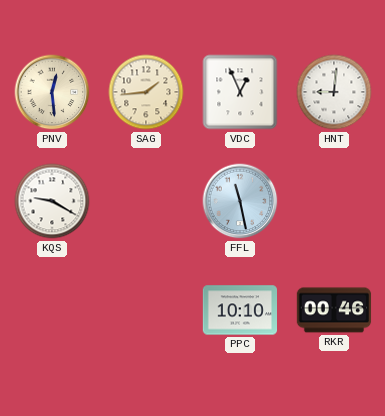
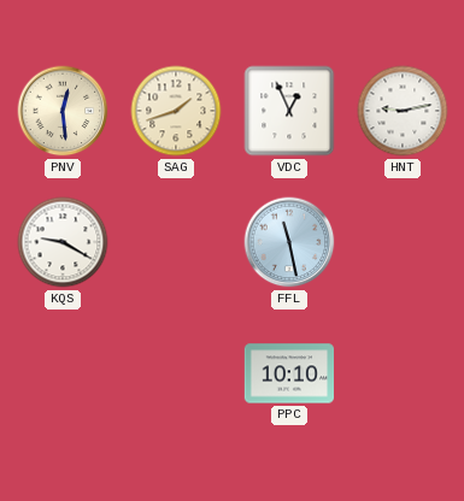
SAG: 1:44 -> 1:42 (176, 111)
HNT: 9:01 -> 9:13 (403, 111)
RKR: 00:46 -> none (334, 310)
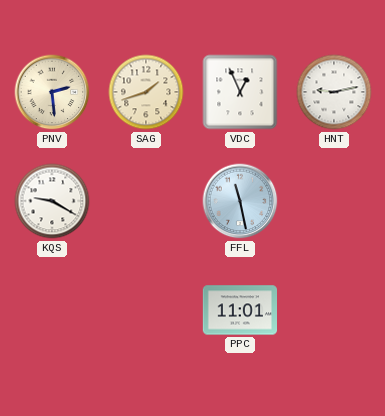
PNV: 12:29 -> 2:29 (52, 92)
PPC: 10:10 -> 11:01 (240, 310)
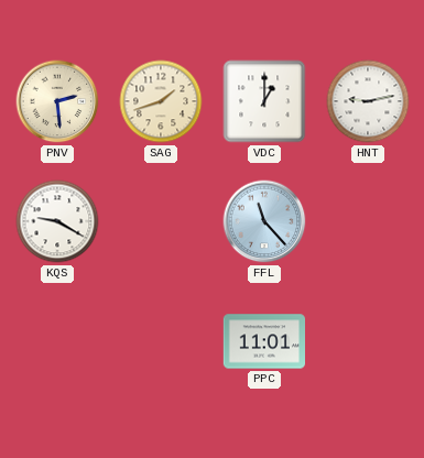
VDC: 12:56 -> 1:00 (264, 101)
FFL: 11:28 -> 11:23 (264, 221)
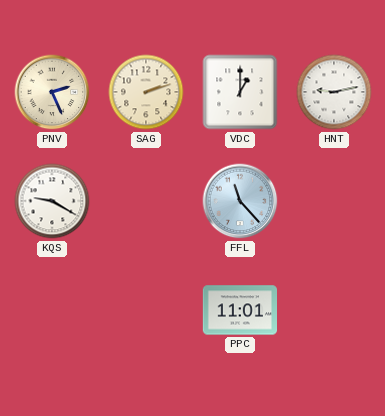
PNV: 2:29 -> 2:26 (52, 92)
SAG: 1:42 -> 2:12 (146, 92)
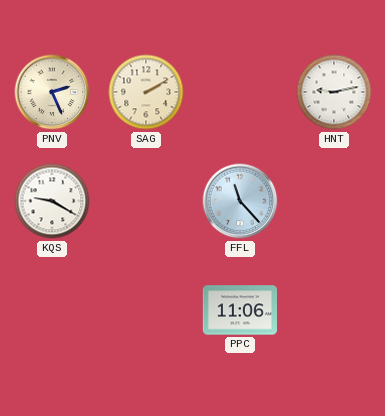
SAG: 2:12 -> 2:10 (146, 92)
VDC: 1:00 -> none (240, 92)
PPC: 11:01 -> 11:06 (240, 310)
